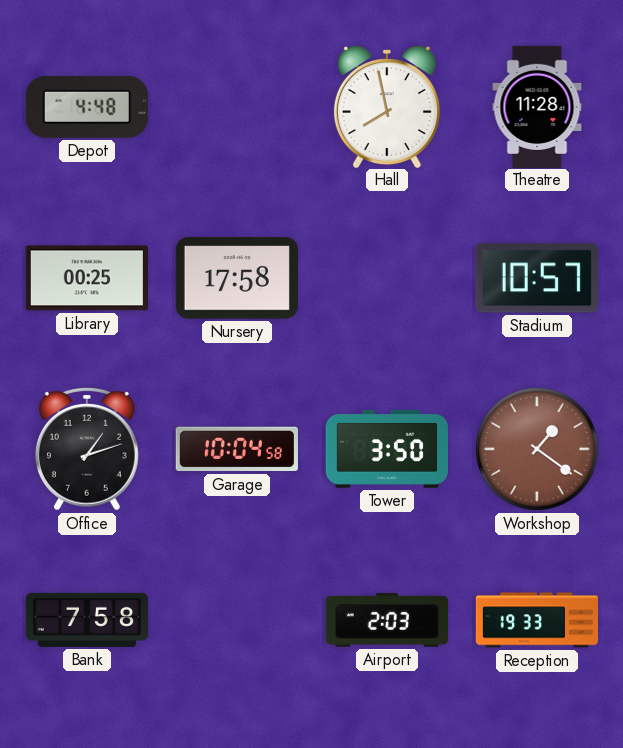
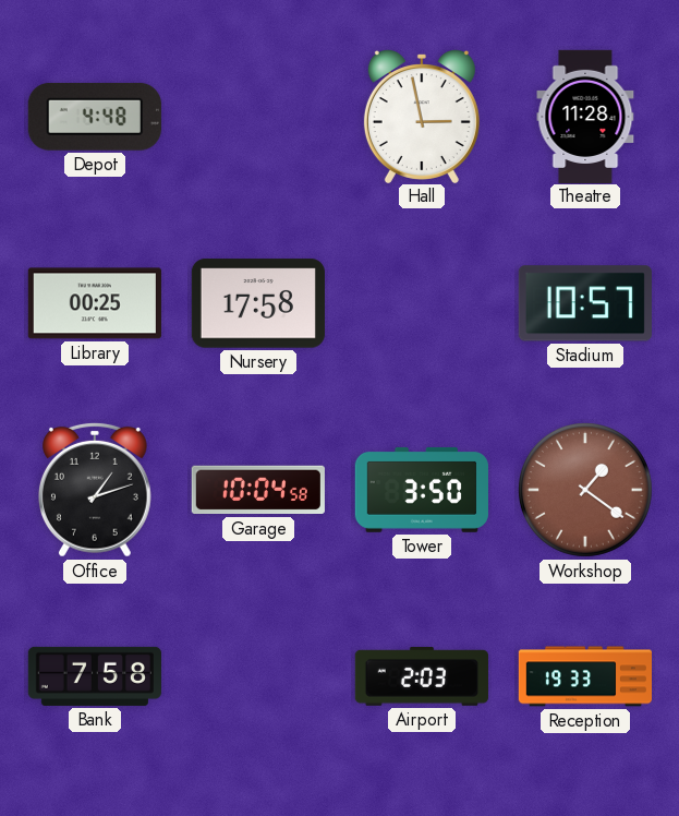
Hall: 7:58 -> 2:58 (422, 117)
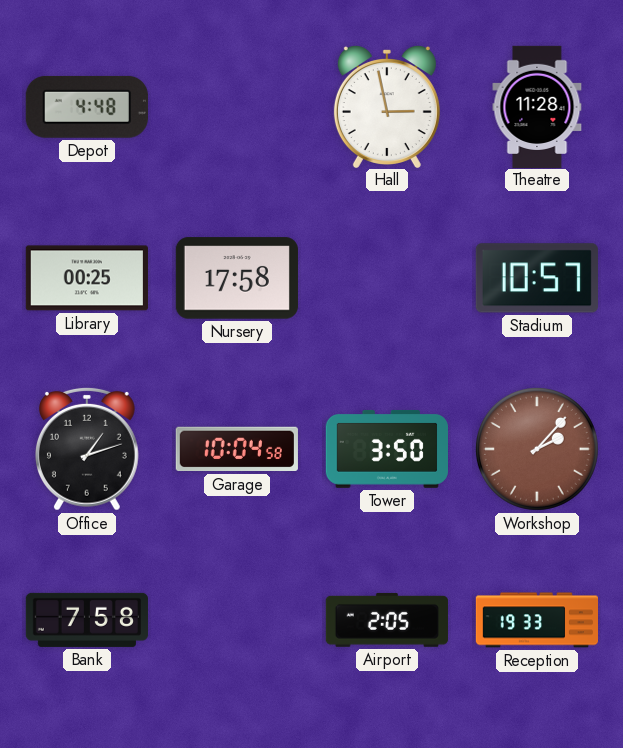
Workshop: 1:21 -> 2:07 (537, 449)
Airport: 2:03 -> 2:05 (387, 620)
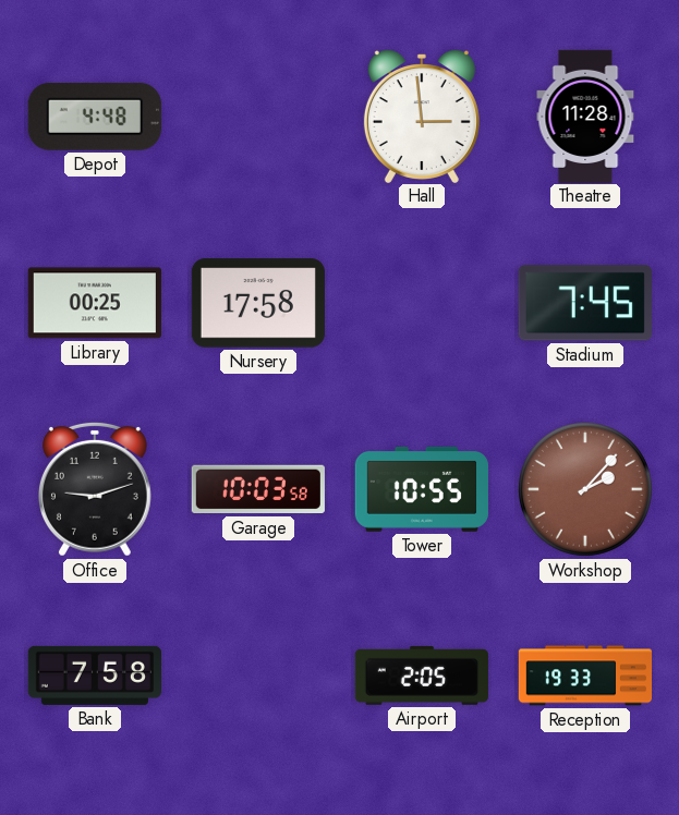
Hall: 2:58 -> 2:59 (422, 117)
Stadium: 10:57 -> 7:45 (585, 303)
Office: 1:12 -> 9:12 (95, 489)
Garage: 10:04 -> 10:03 (258, 489)
Tower: 3:50 -> 10:55 (422, 489)
